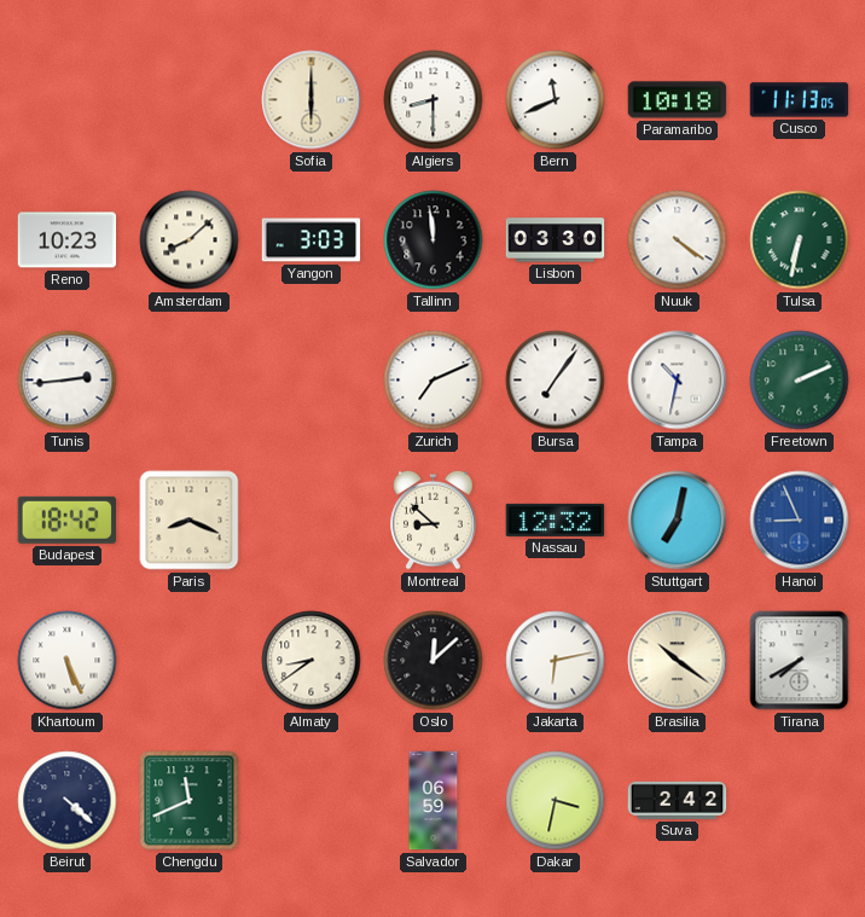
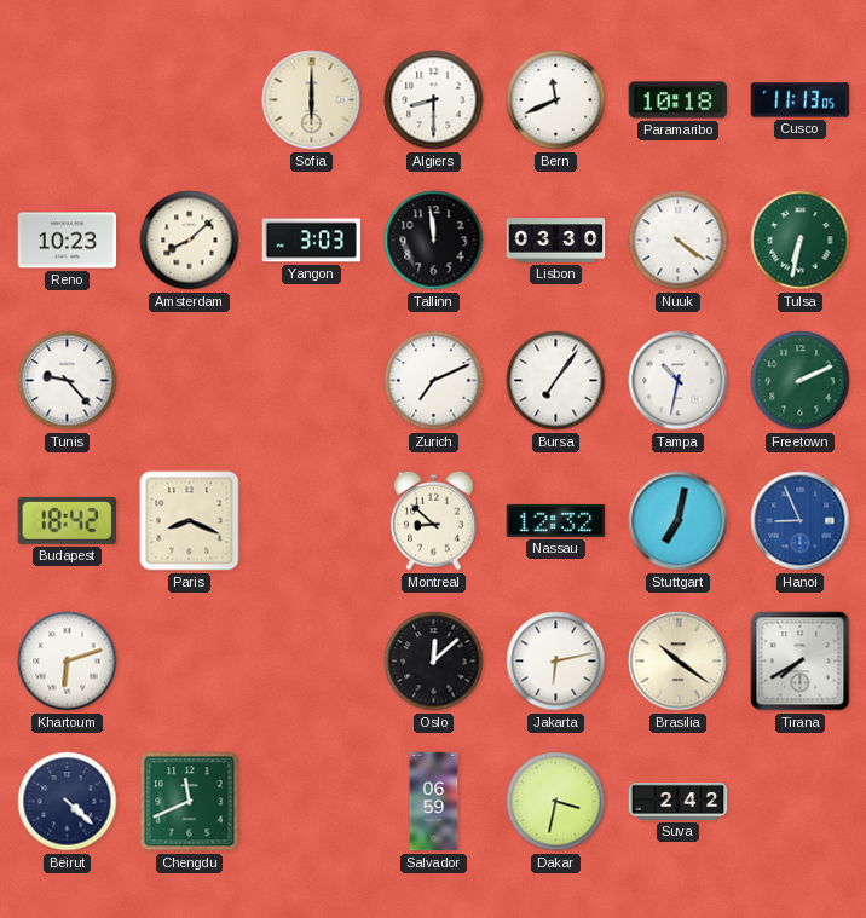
Tunis: 2:44 -> 9:23 (68, 381)
Khartoum: 5:26 -> 6:12 (68, 662)
Almaty: 8:39 -> none (312, 661)
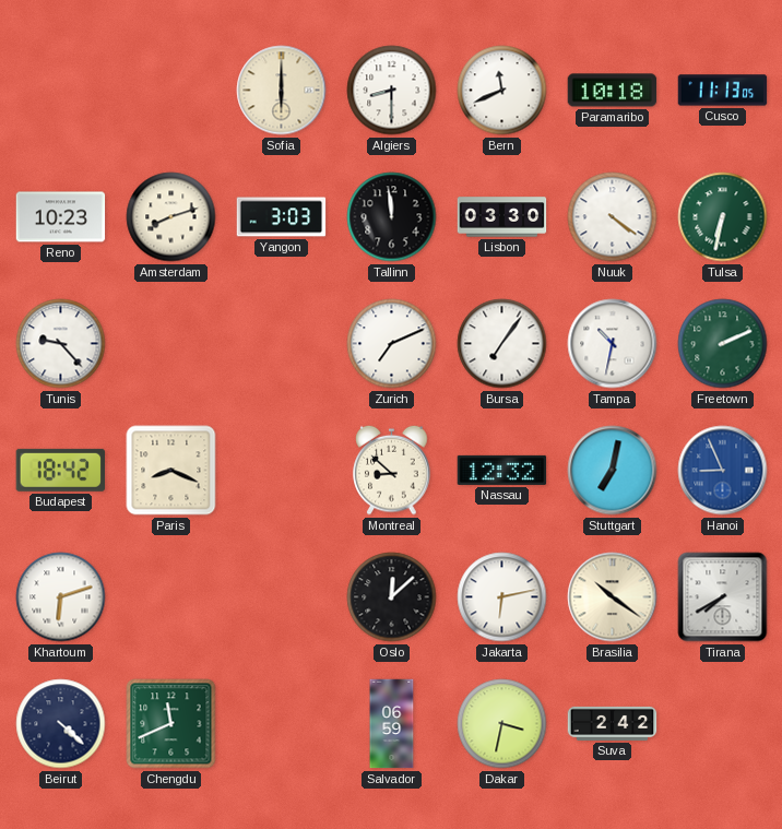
Amsterdam: 8:08 -> 8:12 (171, 217)
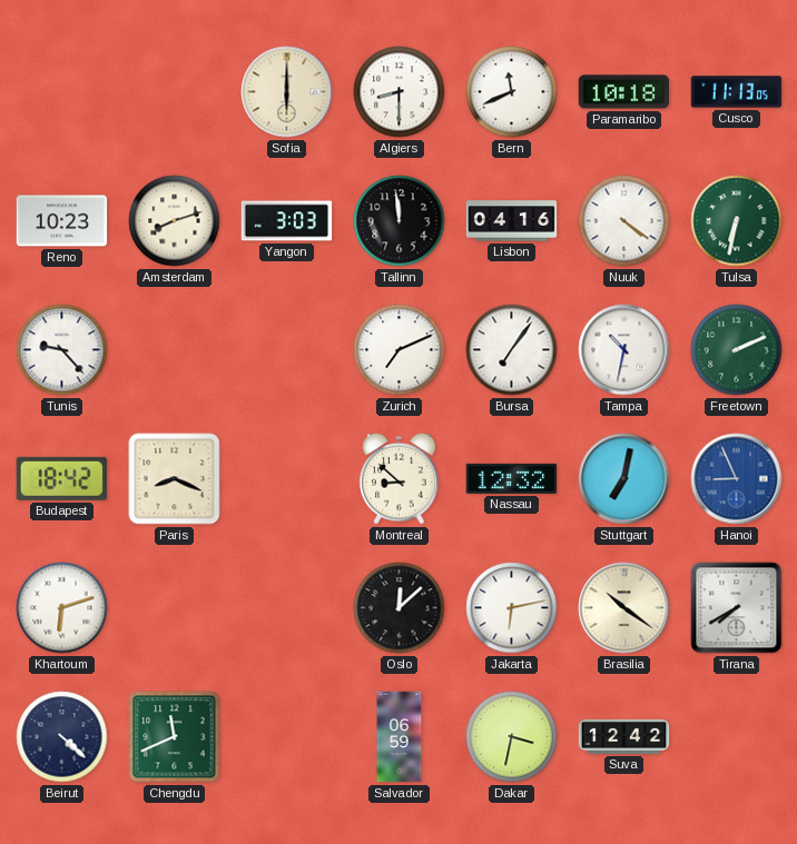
Lisbon: 03:30 -> 04:16 (512, 221)
Suva: 2:42 -> 12:42 (624, 736)
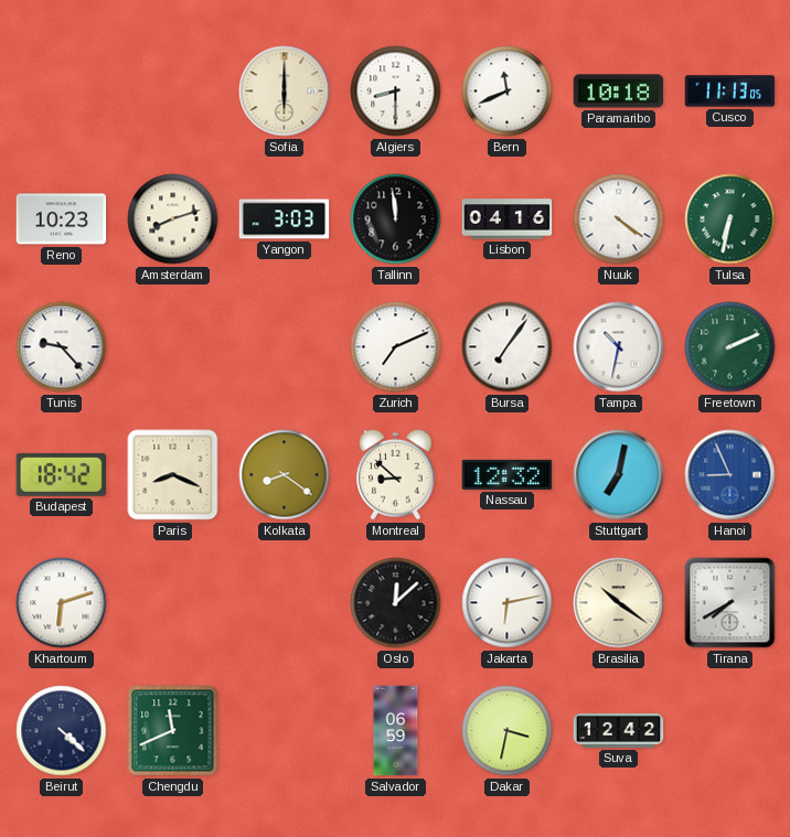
Kolkata: none -> 8:21 (285, 475)
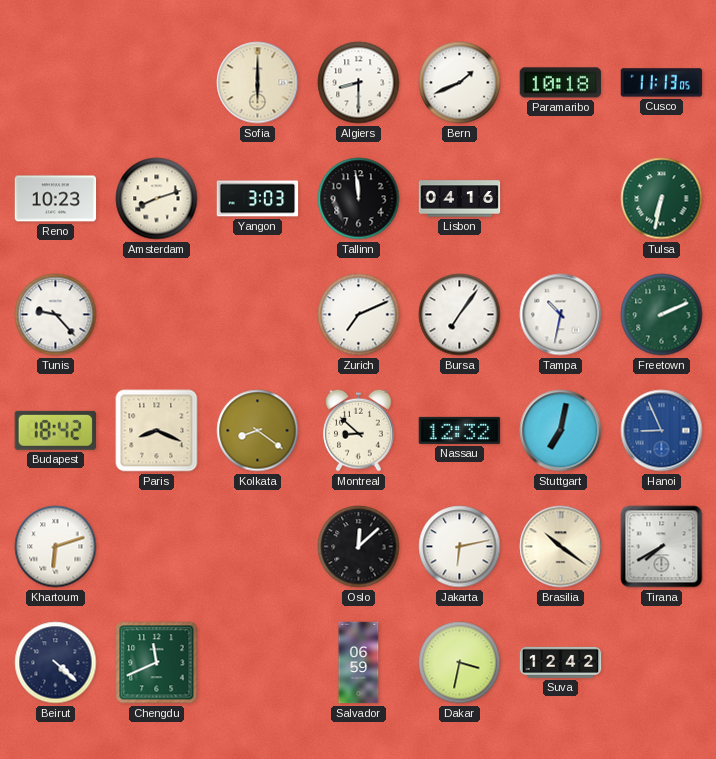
Bern: 11:41 -> 1:41 (460, 83)
Nuuk: 4:21 -> none (619, 219)
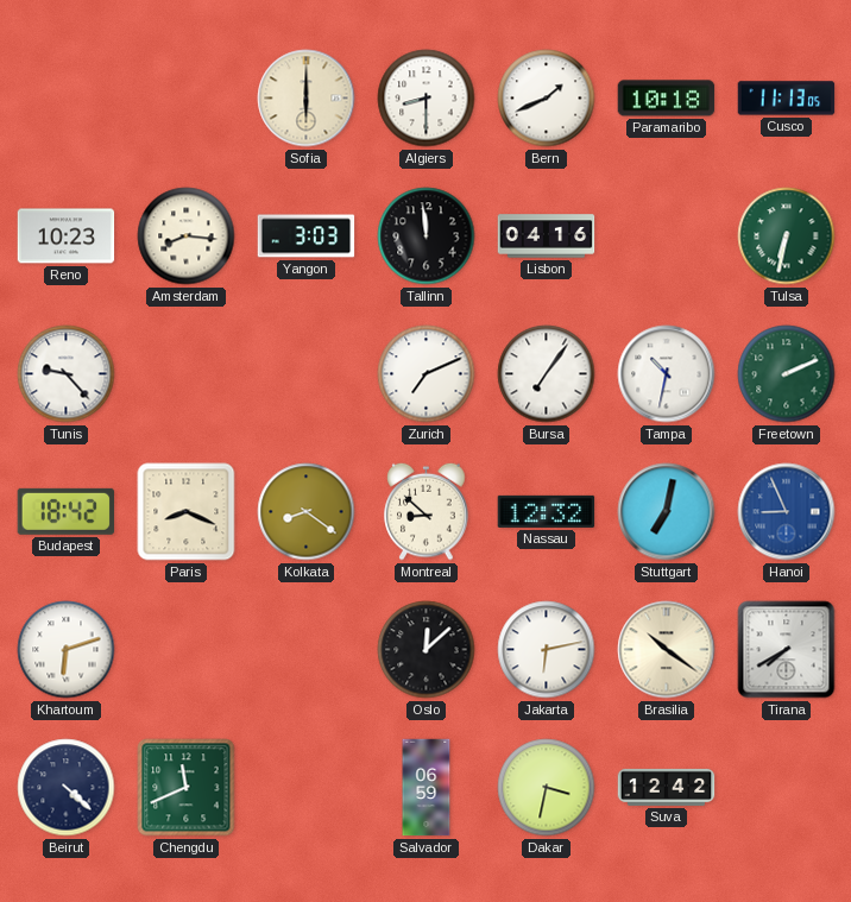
Amsterdam: 8:12 -> 8:16 (187, 236)
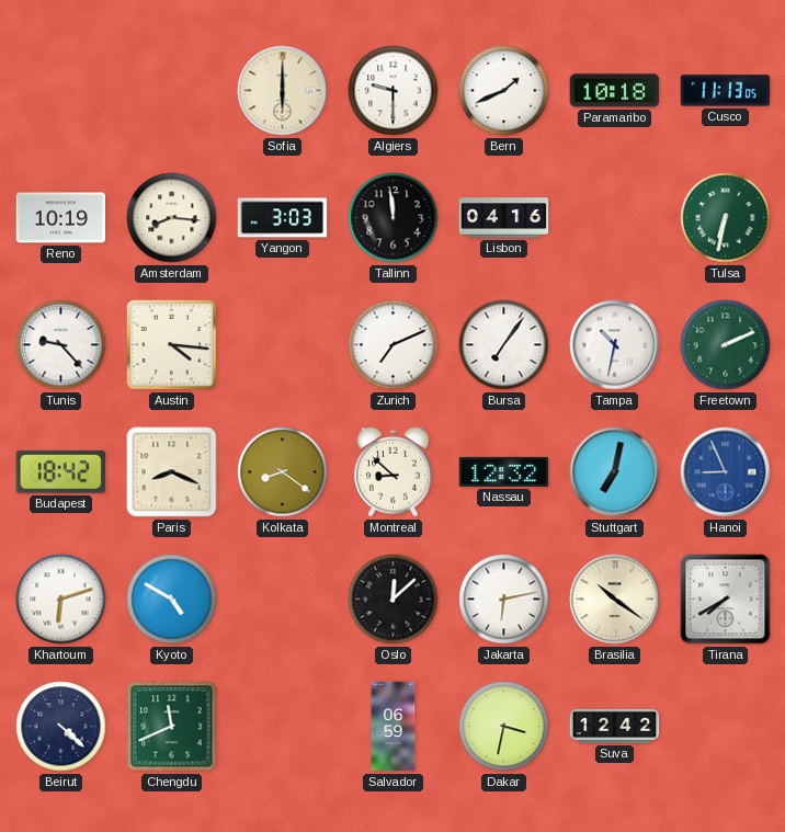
Algiers: 8:30 -> 9:30 (394, 91)
Reno: 10:23 -> 10:19 (61, 218)
Austin: none -> 4:16 (171, 344)
Kyoto: none -> 4:50 (172, 600)
